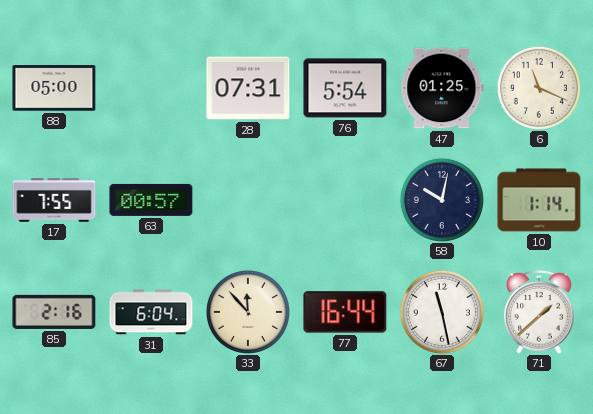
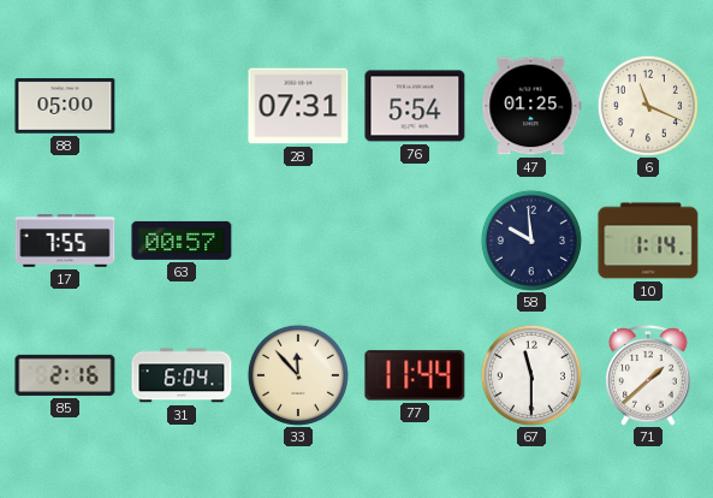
58: 10:02 -> 9:59 (531, 241)
77: 16:44 -> 11:44 (415, 375)
67: 11:28 -> 11:30 (531, 375)
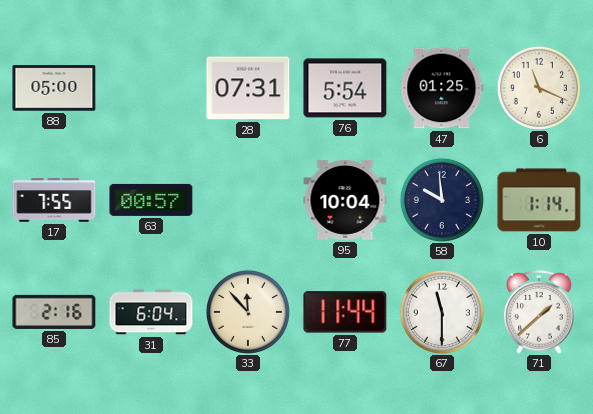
95: none -> 10:04 (345, 200)
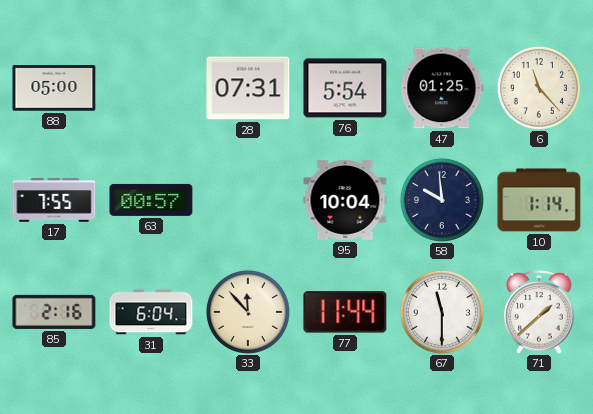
6: 11:19 -> 11:23 (539, 88)
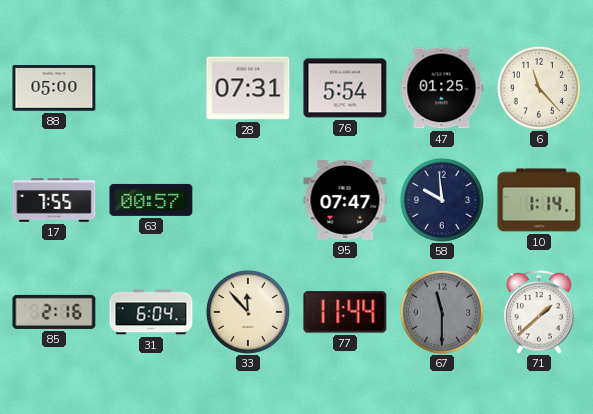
95: 10:04 -> 07:47 (345, 200)
67 dial: white -> grey (442, 312)
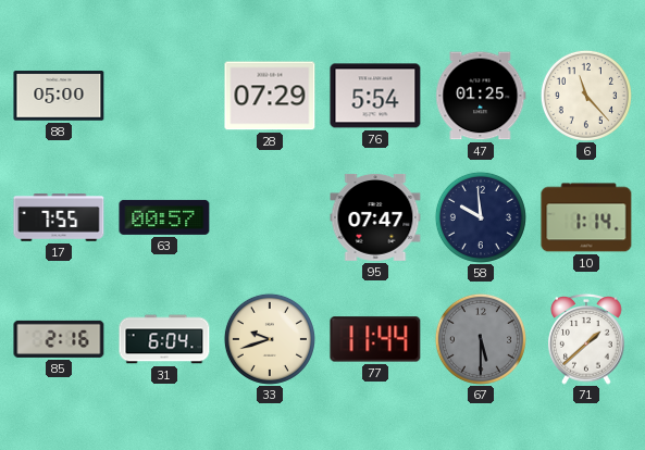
28: 07:31 -> 07:29 (270, 96)
33: 11:53 -> 9:42 (270, 339)
67: 11:30 -> 5:30 (481, 339)
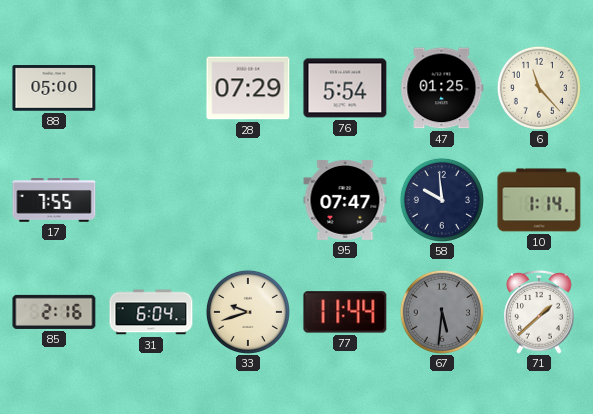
63: 00:57 -> none (164, 217)
67: 5:30 -> 5:31 (442, 312)
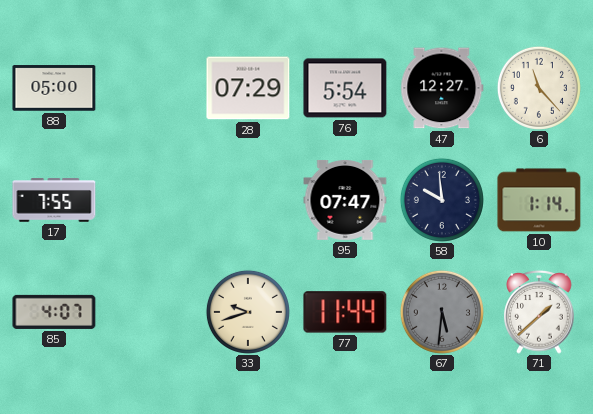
47: 01:25 -> 12:27 (442, 88)
85: 2:16 -> 4:07 (54, 312)
31: 6:04 -> none (151, 312)
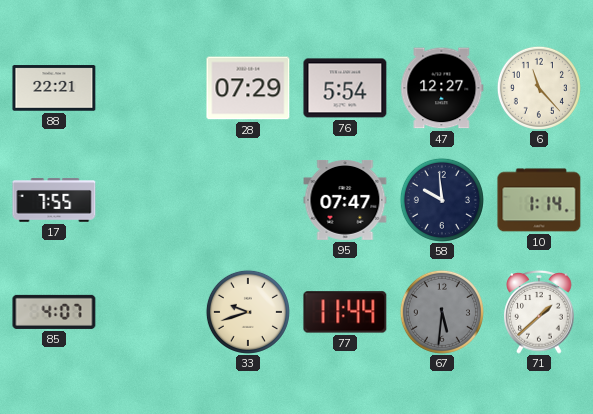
88: 05:00 -> 22:21 (54, 88)
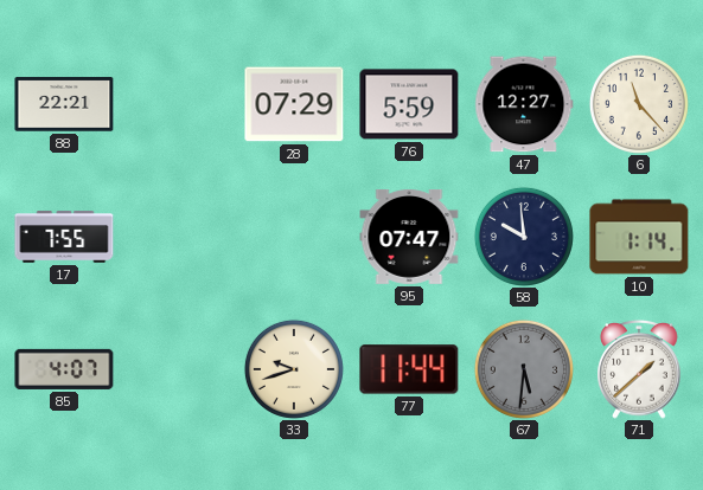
76: 5:54 -> 5:59 (409, 104)
